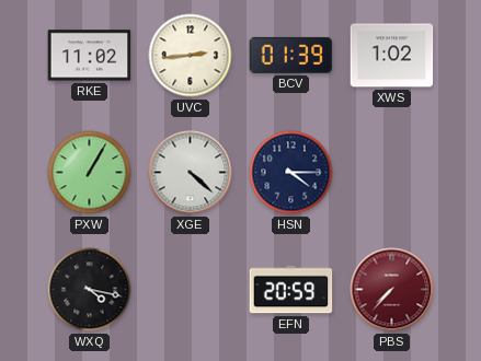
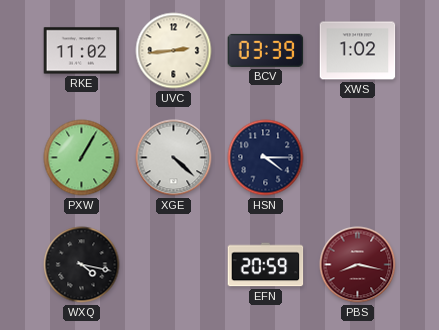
BCV: 01:39 -> 03:39 (266, 50)
PBS: 7:37 -> 8:17 (358, 265)
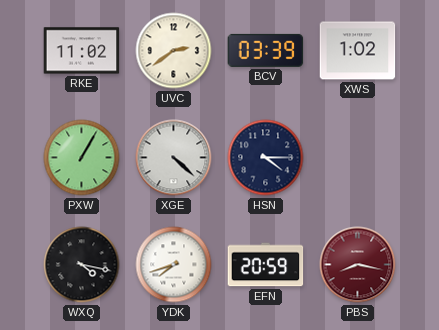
UVC: 2:44 -> 2:39 (174, 51)
YDK: none -> 7:42 (174, 265)
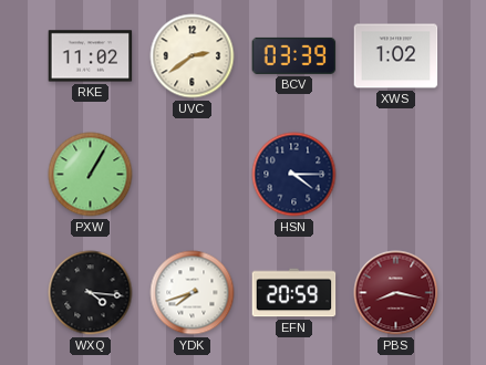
XGE: 4:22 -> none (174, 158)
WXQ: 4:17 -> 4:16 (91, 293)
